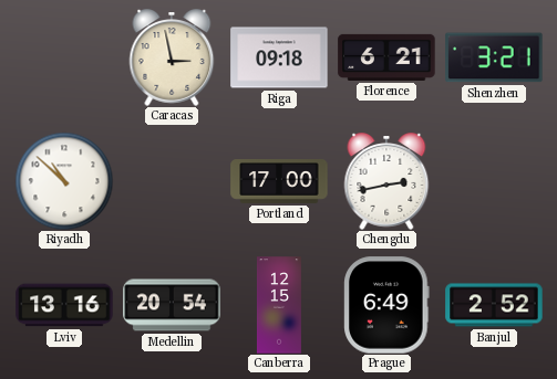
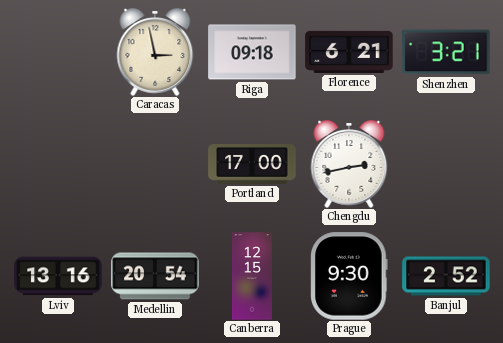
Riyadh: 10:52 -> none (64, 181)
Prague: 6:49 -> 9:30 (349, 276)
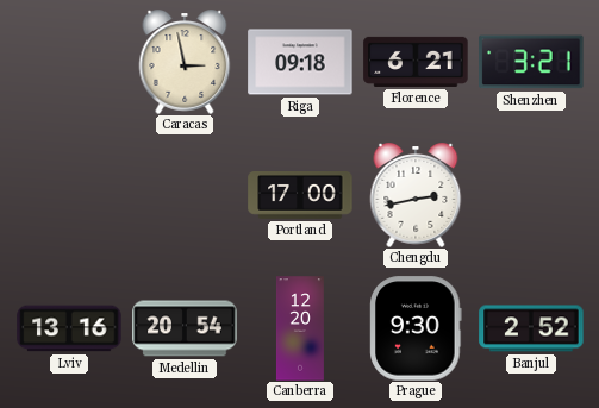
Canberra: 12:15 -> 12:20 (300, 328)
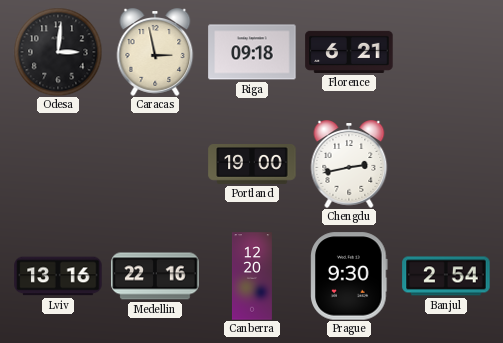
Odesa: none -> 3:01 (58, 52)
Shenzhen: 3:21 -> none (531, 62)
Portland: 17:00 -> 19:00 (252, 165)
Medellin: 20:54 -> 22:16 (155, 276)
Banjul: 2:52 -> 2:54 (446, 276)
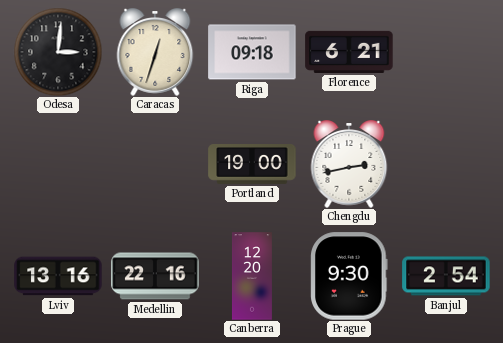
Caracas: 2:58 -> 12:33 (155, 52)
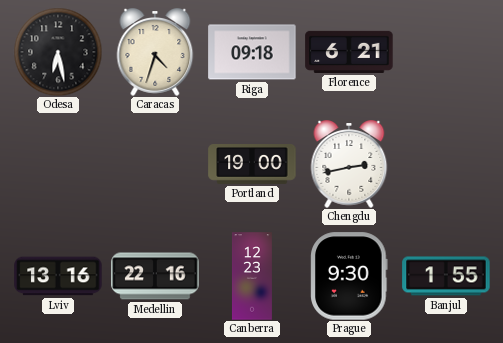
Odesa: 3:01 -> 6:28 (58, 52)
Caracas: 12:33 -> 4:33 (155, 52)
Canberra: 12:20 -> 12:23 (252, 276)
Banjul: 2:54 -> 1:55 (446, 276)
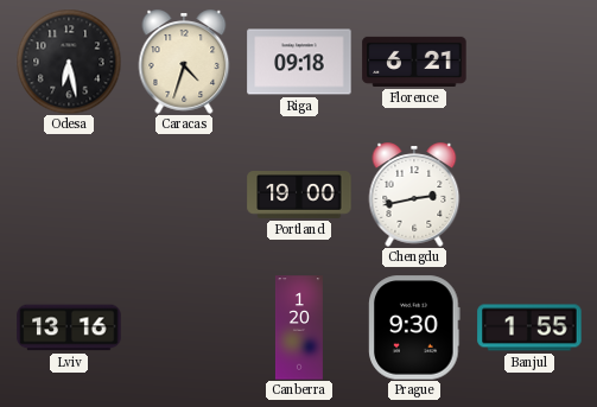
Medellin: 22:16 -> none (155, 276)
Canberra: 12:23 -> 1:20 (299, 327)
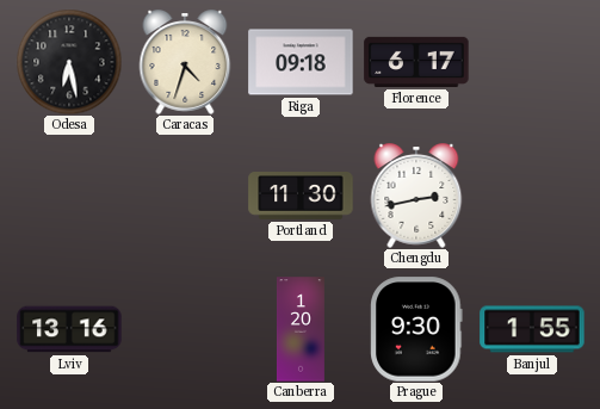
Florence: 6:21 -> 6:17 (416, 62)
Portland: 19:00 -> 11:30 (301, 197)
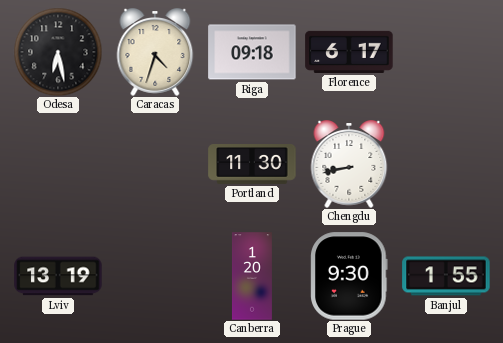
Chengdu: 2:43 -> 8:43 (349, 164)
Lviv: 13:16 -> 13:19 (58, 276)
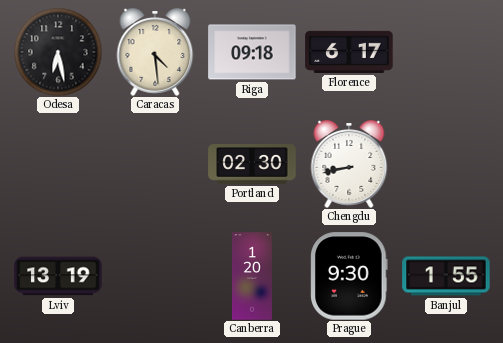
Caracas: 4:33 -> 4:29 (155, 52)
Portland: 11:30 -> 02:30 (252, 165)
